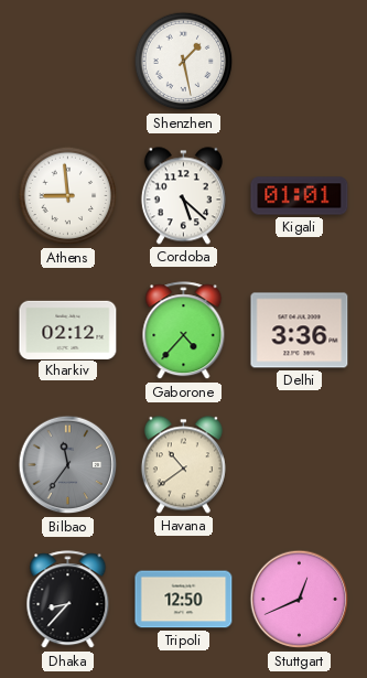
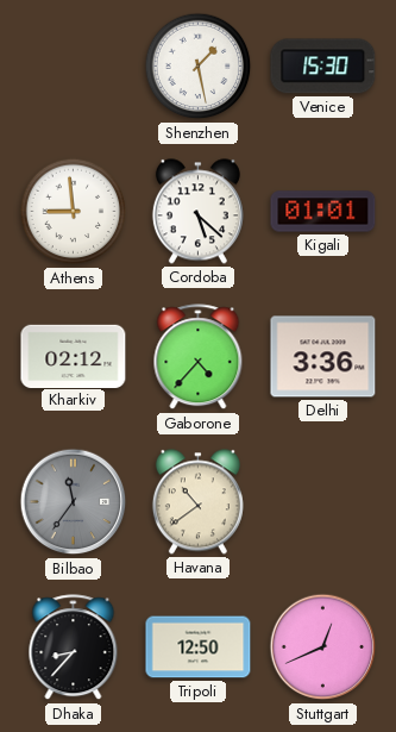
Venice: none -> 15:30 (323, 67)
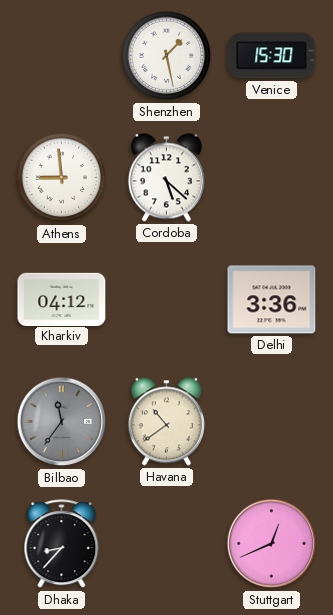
Kigali: 01:01 -> none (323, 212)
Kharkiv: 02:12 -> 04:12 (62, 299)
Gaborone: 4:37 -> none (199, 357)
Tripoli: 12:50 -> none (199, 647)
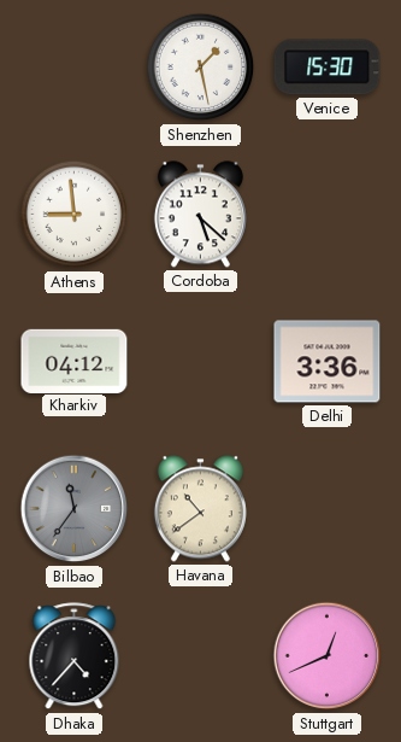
Dhaka: 8:37 -> 4:37 (75, 656)
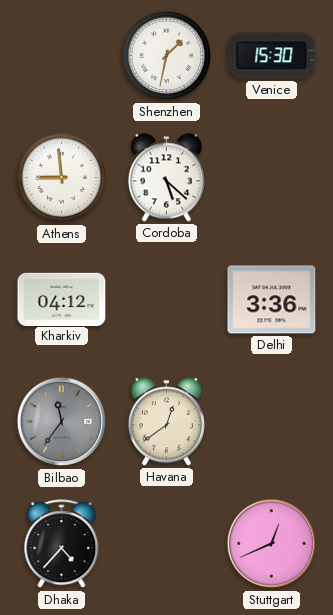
Shenzhen: 1:28 -> 1:32 (167, 56)
Havana: 10:39 -> 12:39 (166, 422)
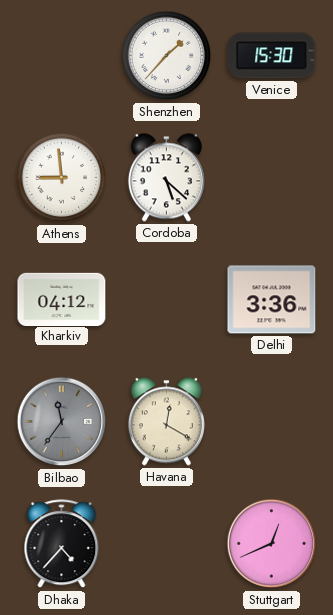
Shenzhen: 1:32 -> 1:37 (167, 56)
Havana: 12:39 -> 12:20 (166, 422)
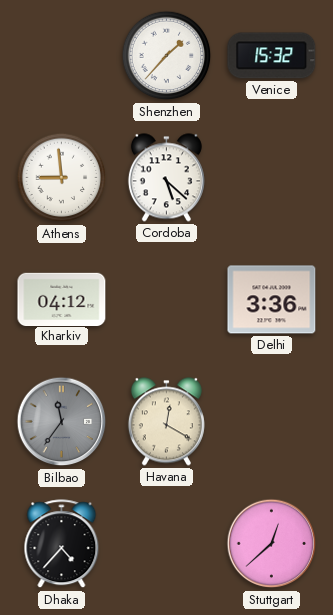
Venice: 15:30 -> 15:32 (272, 56)
Stuttgart: 12:41 -> 12:38 (272, 544)
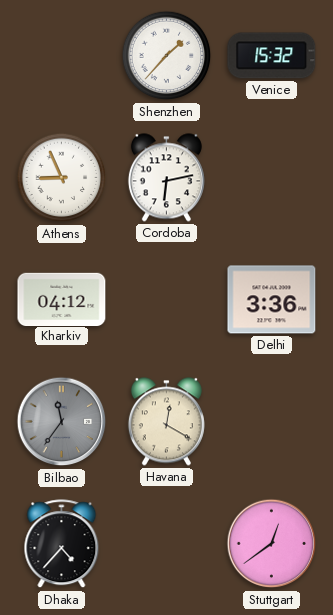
Athens: 8:59 -> 8:56 (62, 178)
Cordoba: 5:22 -> 6:13 (166, 178)
Stuttgart: 12:38 -> 12:39 (272, 544)
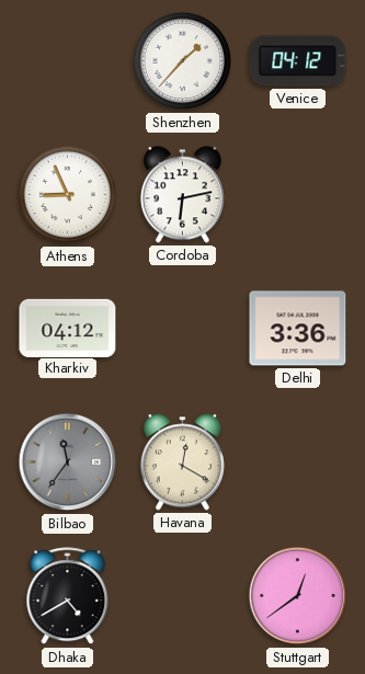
Venice: 15:32 -> 04:12 (298, 61)
Dhaka: 4:37 -> 4:40 (68, 596)
